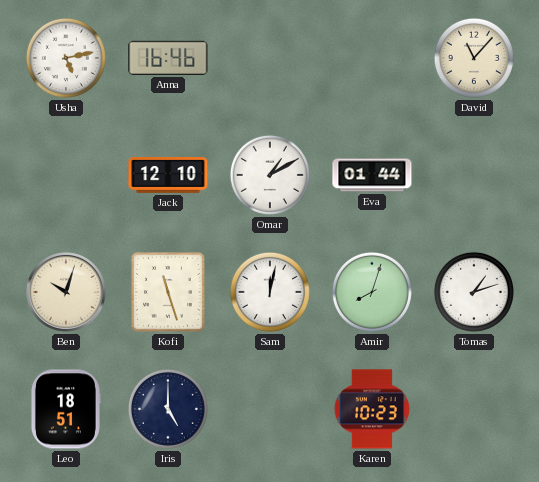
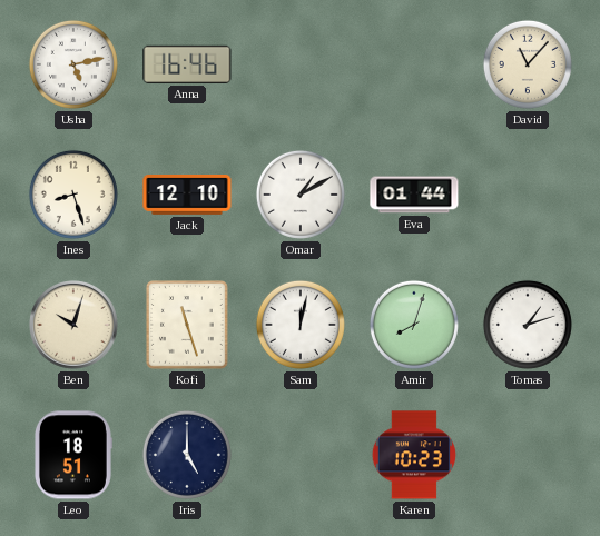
Ines: none -> 8:27 (73, 195)
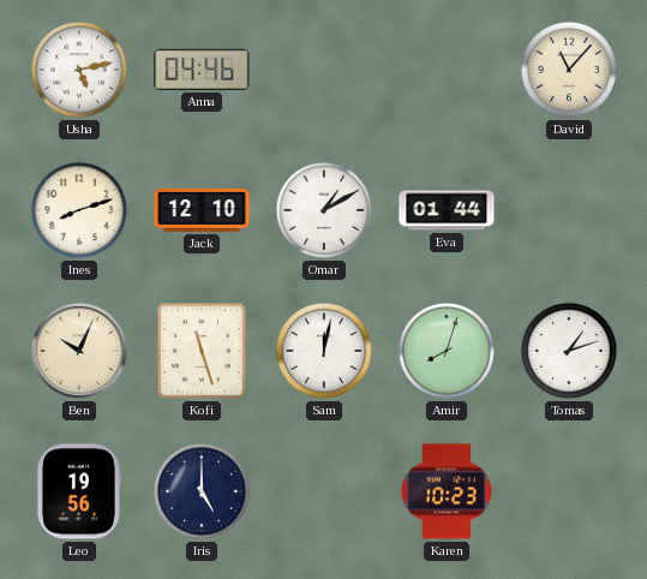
Anna: 16:46 -> 04:46 (202, 70)
Ines: 8:27 -> 8:12 (79, 210)
Ben: 10:03 -> 10:04 (79, 351)
Leo: 18:51 -> 19:56 (78, 491)
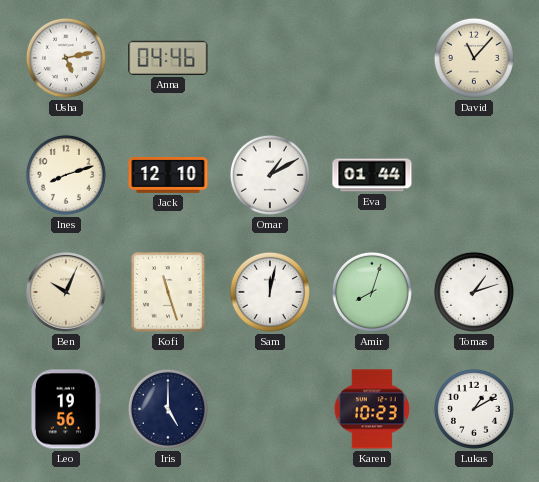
Lukas: none -> 1:10 (474, 409)
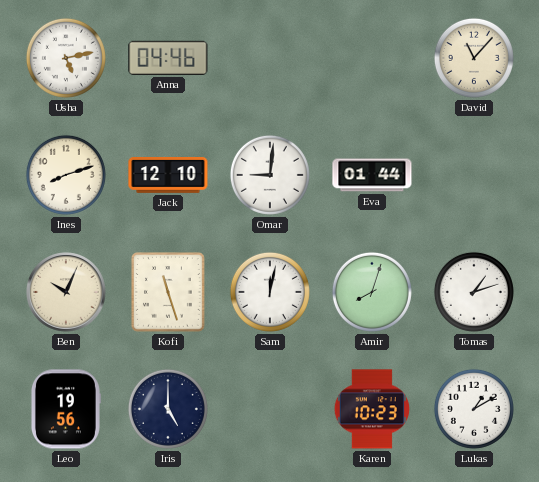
Omar: 1:10 -> 9:01 (270, 175)
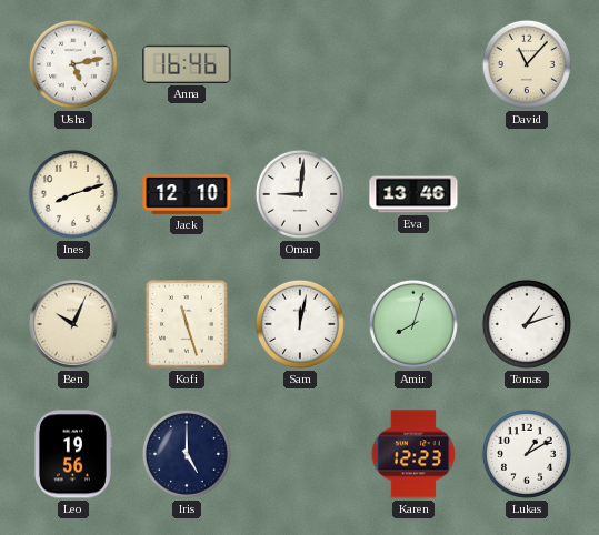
Anna: 04:46 -> 16:46 (187, 64)
Eva: 01:44 -> 13:46 (413, 194)
Karen: 10:23 -> 12:23 (413, 454)
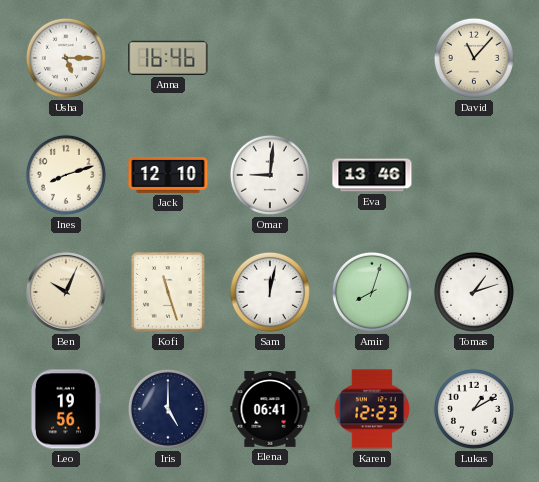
Usha: 5:13 -> 5:15 (66, 58)
Elena: none -> 06:41 (270, 409)
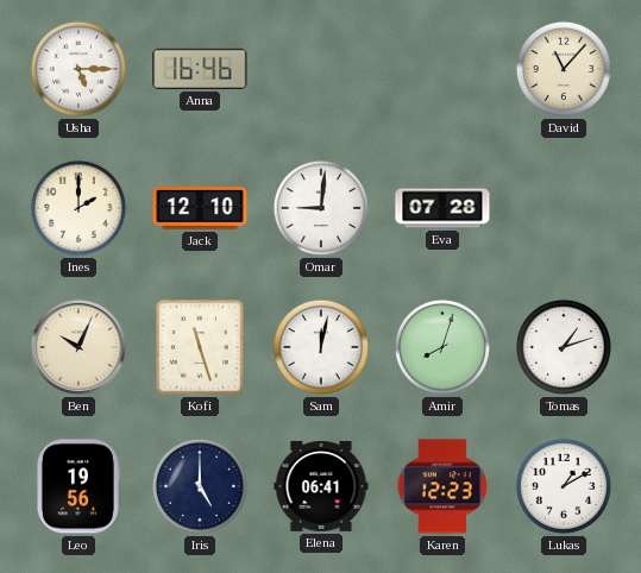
Ines: 8:12 -> 2:00 (78, 208)
Eva: 13:46 -> 07:28 (442, 208)
